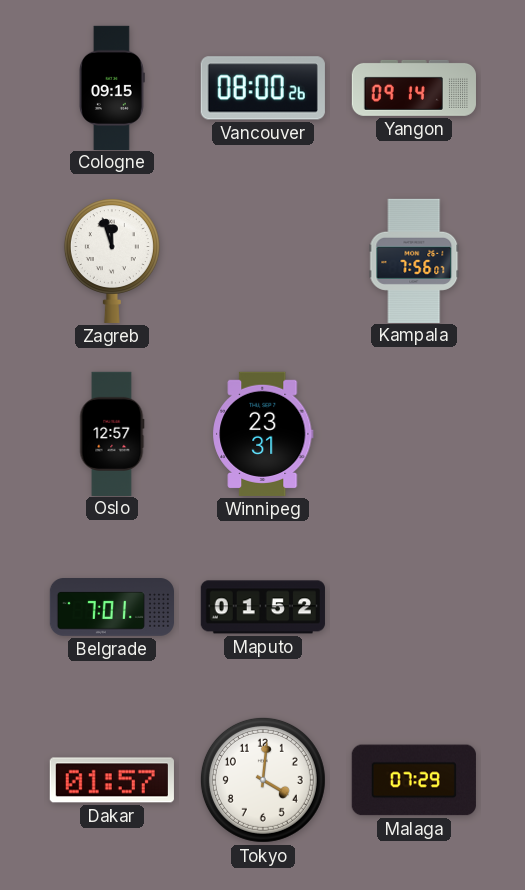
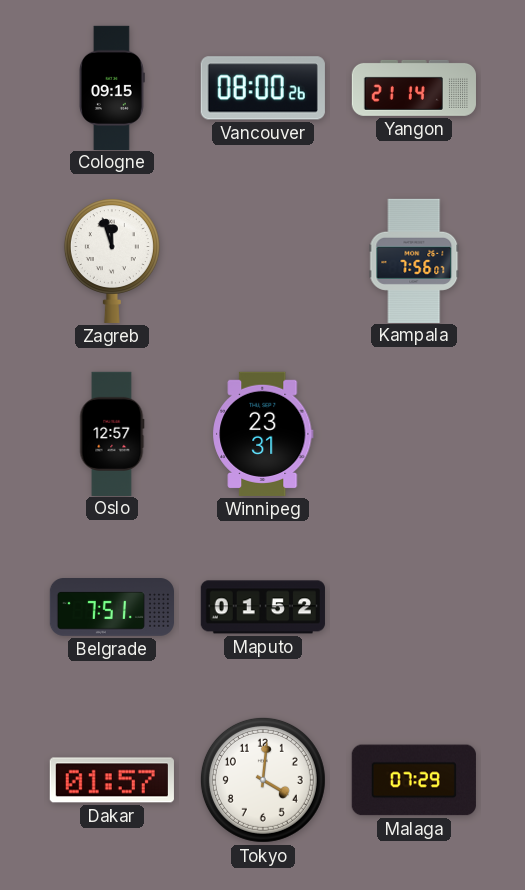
Yangon: 09:14 -> 21:14 (413, 88)
Belgrade: 7:01 -> 7:51 (111, 608)
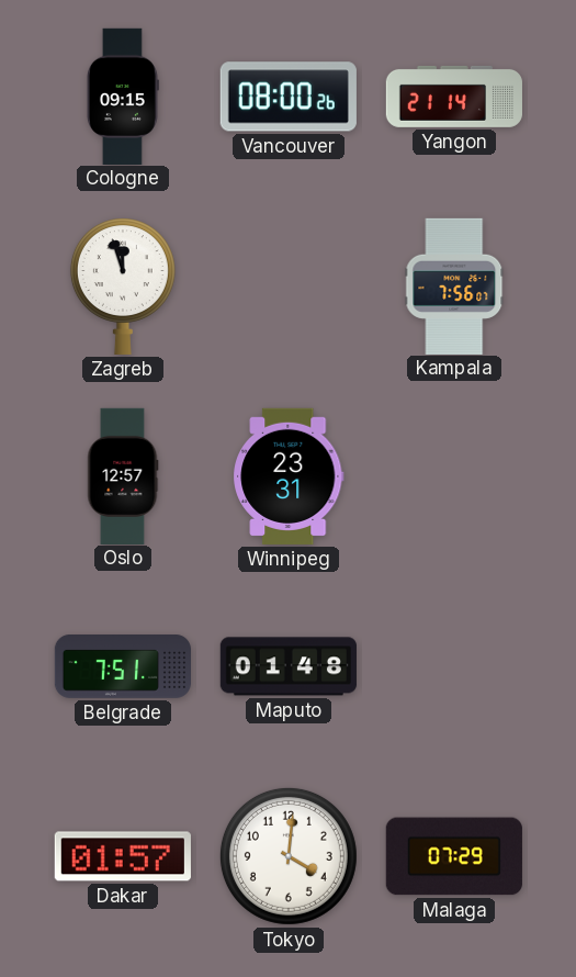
Maputo: 01:52 -> 01:48 (289, 666)
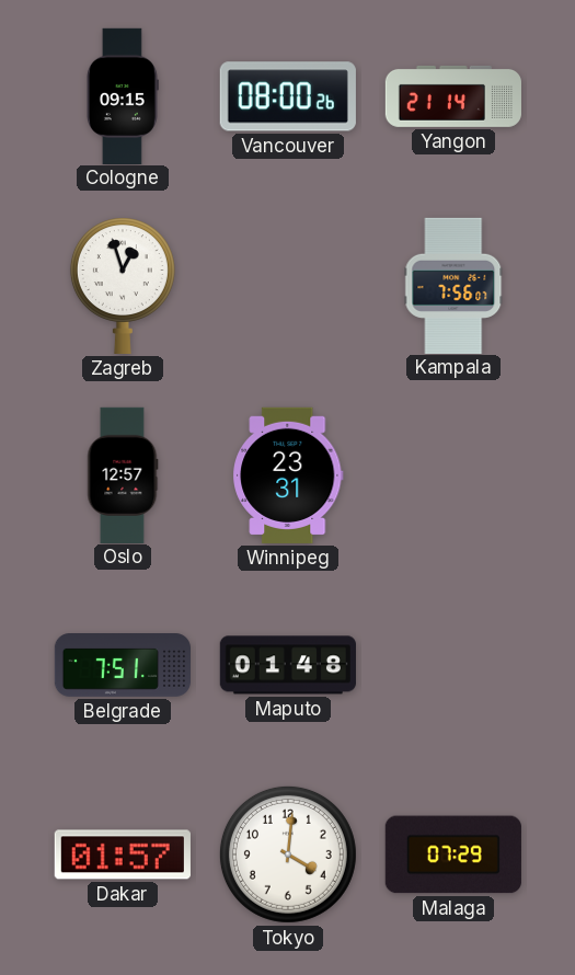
Zagreb: 11:57 -> 12:57 (123, 286)
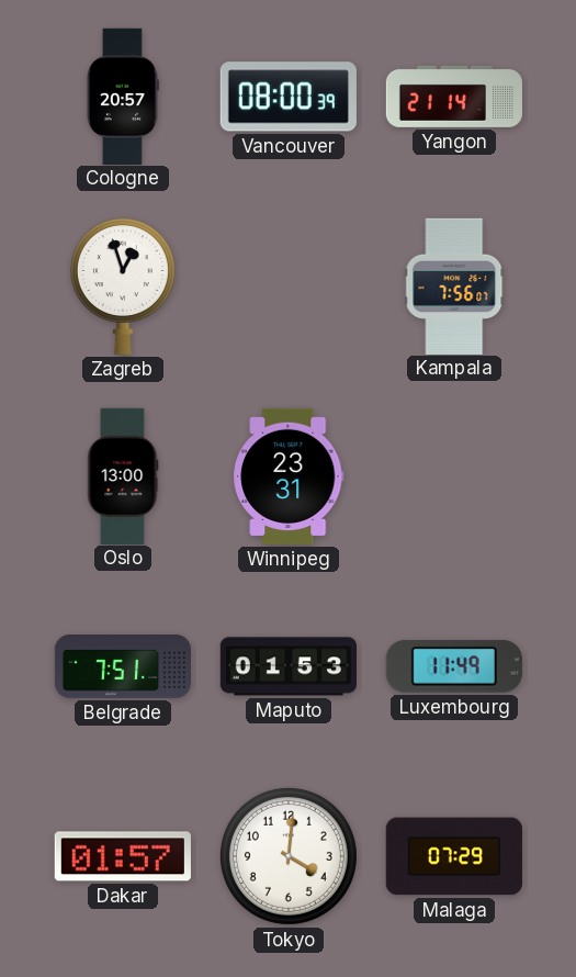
Cologne: 09:15 -> 20:57 (122, 96)
Vancouver: 08:00:26 -> 08:00:39 (289, 97)
Oslo: 12:57 -> 13:00 (123, 475)
Maputo: 01:48 -> 01:53 (289, 666)
Luxembourg: none -> 11:49 (454, 666)
